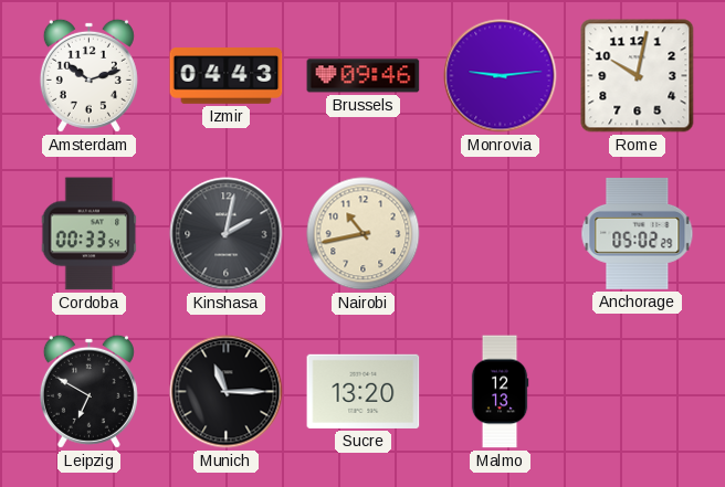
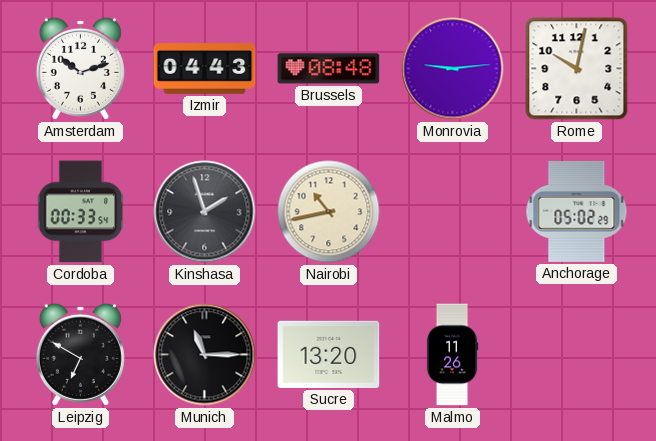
Brussels: 09:46 -> 08:48 (329, 69)
Kinshasa: 2:02 -> 1:57 (205, 212)
Malmo: 12:13 -> 11:26 (452, 355)
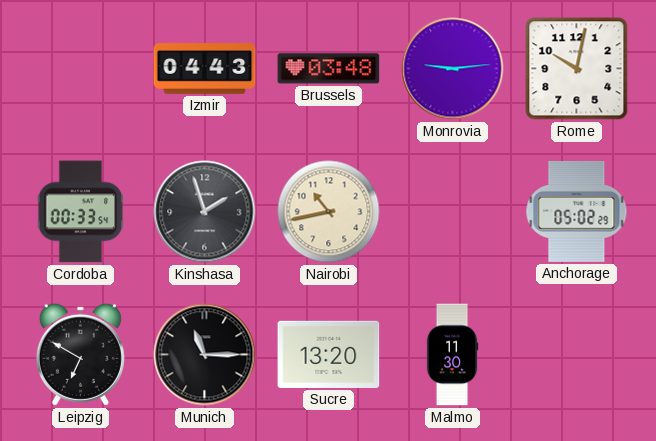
Amsterdam: 10:12 -> none (80, 68)
Brussels: 08:48 -> 03:48 (329, 69)
Malmo: 11:26 -> 11:30 (452, 355)
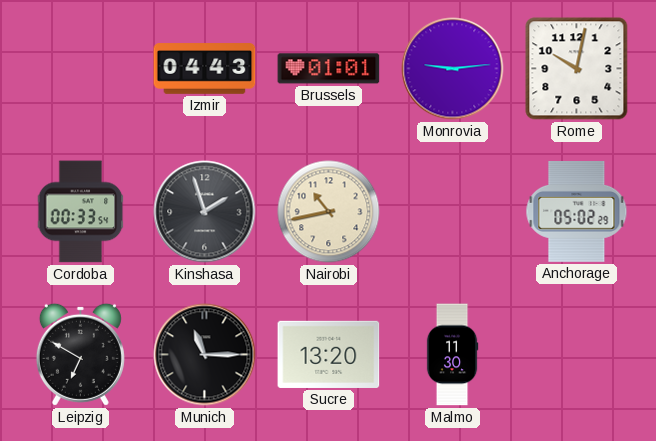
Brussels: 03:48 -> 01:01 (329, 69)
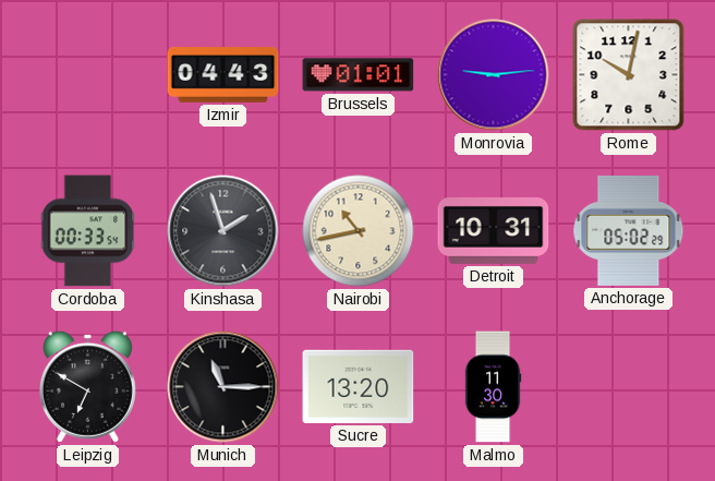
Detroit: none -> 10:31 (494, 230)
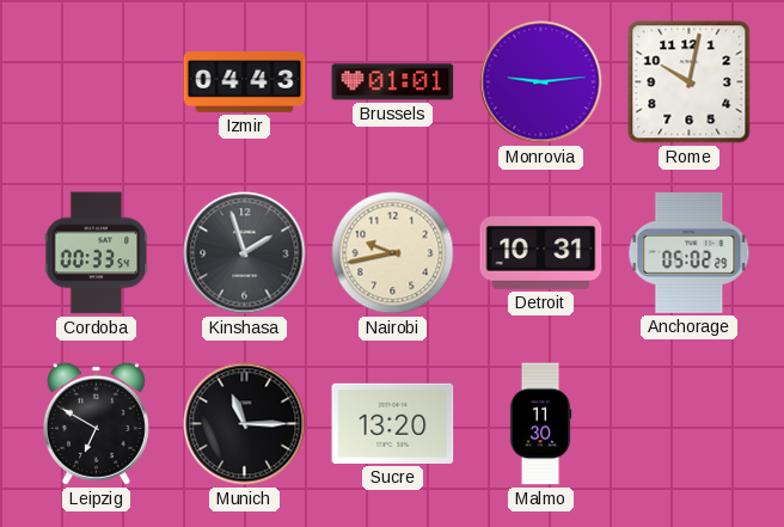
Nairobi: 10:43 -> 9:43 (393, 253)
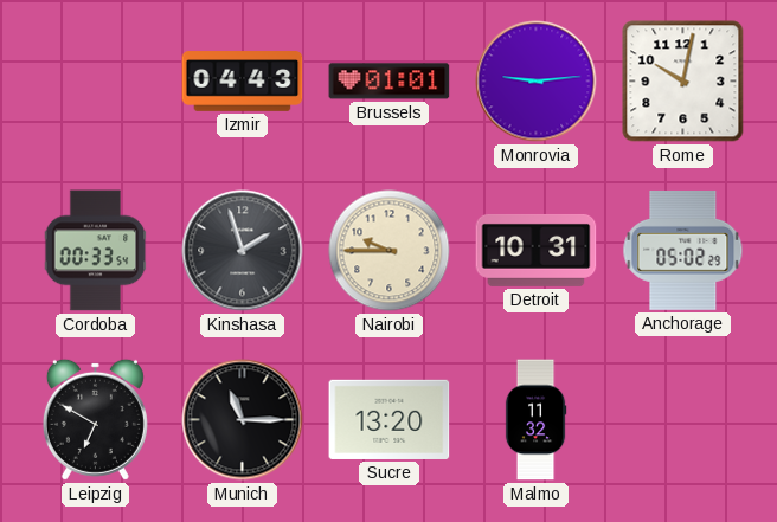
Nairobi: 9:43 -> 9:45 (390, 251)
Malmo: 11:30 -> 11:32 (535, 420)
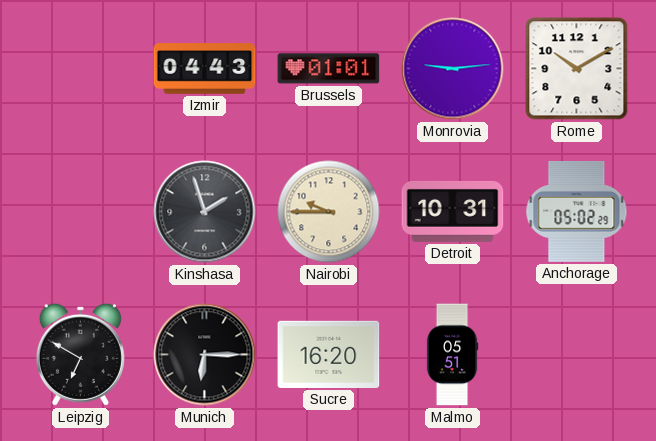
Rome: 10:02 -> 10:10 (577, 69)
Cordoba: 00:33 -> none (96, 251)
Munich: 11:15 -> 6:15 (205, 355)
Sucre: 13:20 -> 16:20 (329, 354)
Malmo: 11:32 -> 05:51 (452, 355)
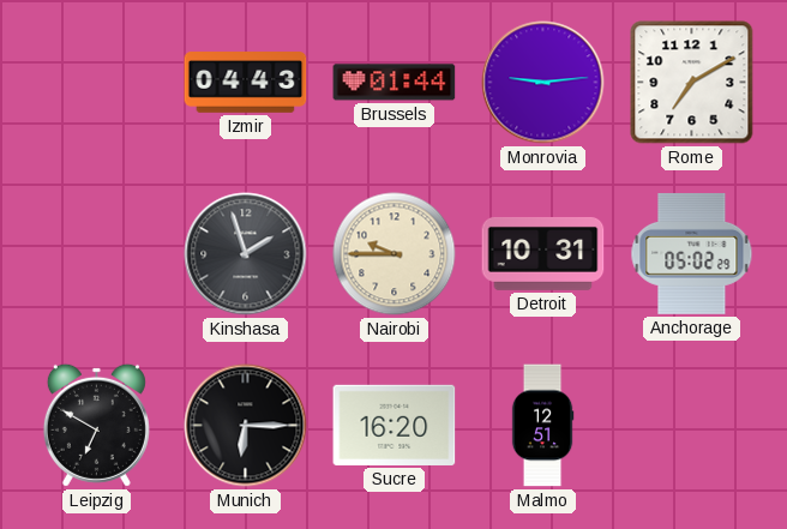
Brussels: 01:01 -> 01:44 (395, 83)
Rome: 10:10 -> 7:10 (692, 83)
Malmo: 05:51 -> 12:51 (542, 426)
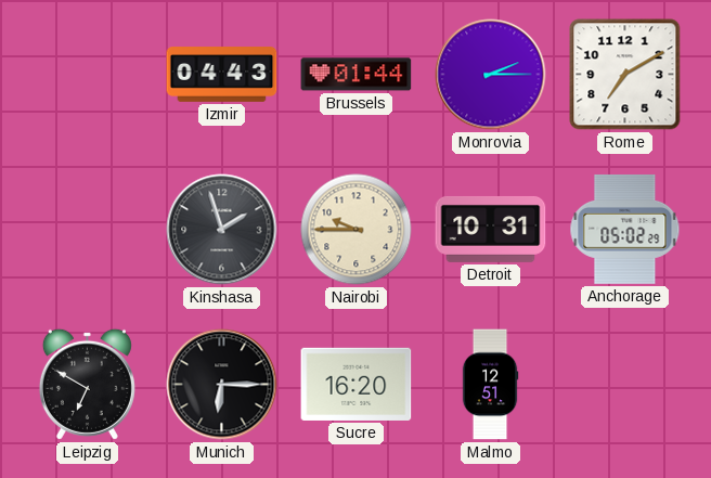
Monrovia: 9:14 -> 2:15 (491, 75)
